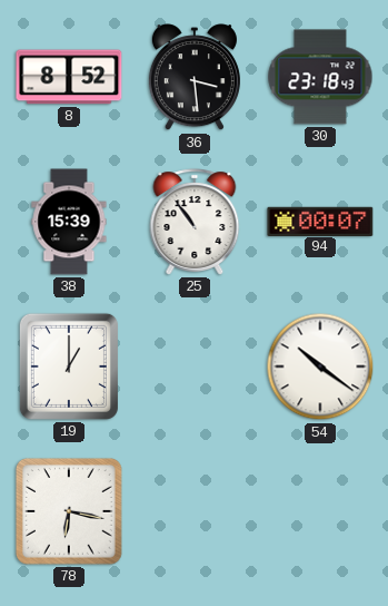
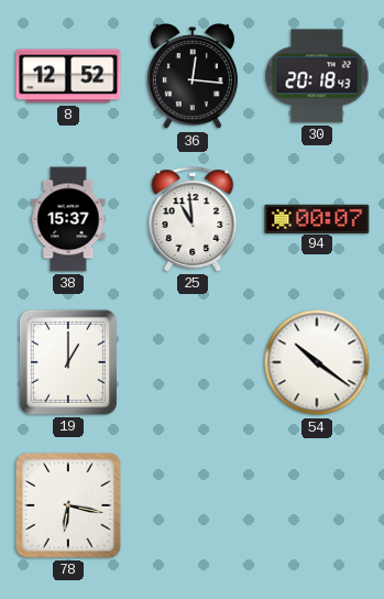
8: 8:52 -> 12:52 (68, 76)
36: 3:29 -> 12:16 (193, 77)
30: 23:18 -> 20:18 (317, 76)
38: 15:39 -> 15:37 (68, 219)
25: 10:54 -> 10:59 (193, 219)
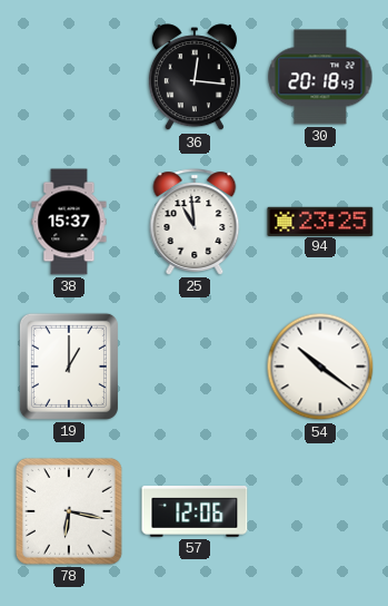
8: 12:52 -> none (68, 76)
94: 00:07 -> 23:25 (320, 221)
57: none -> 12:06 (195, 512)
